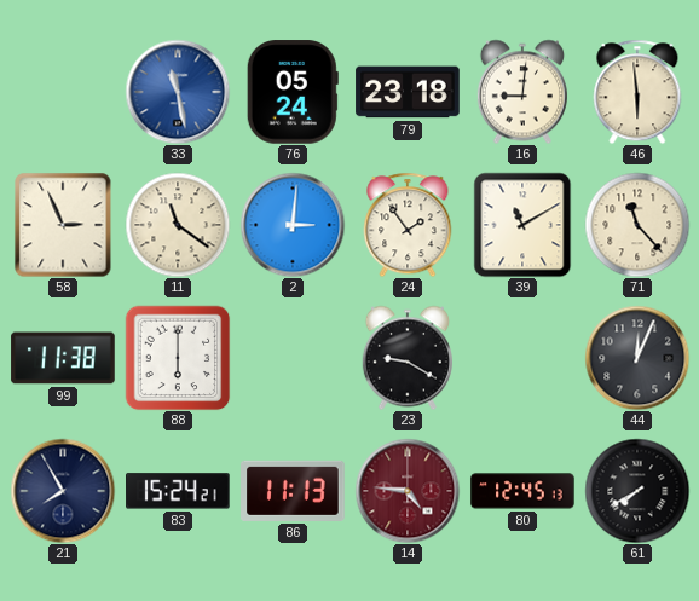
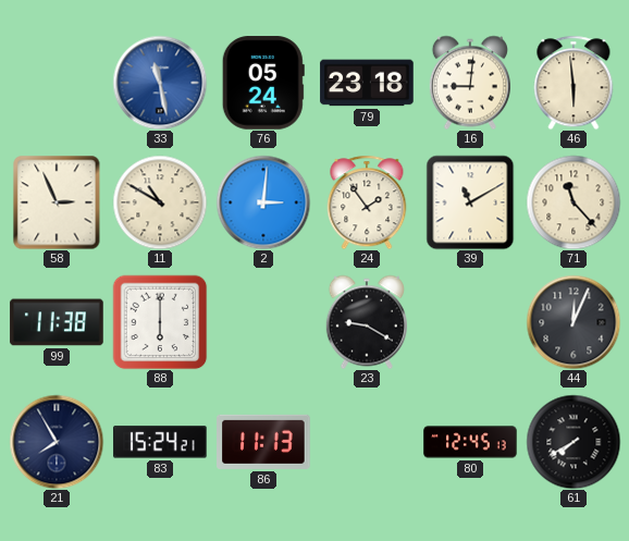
11: 11:21 -> 10:50 (160, 202)
14: 4:46 -> none (408, 491)
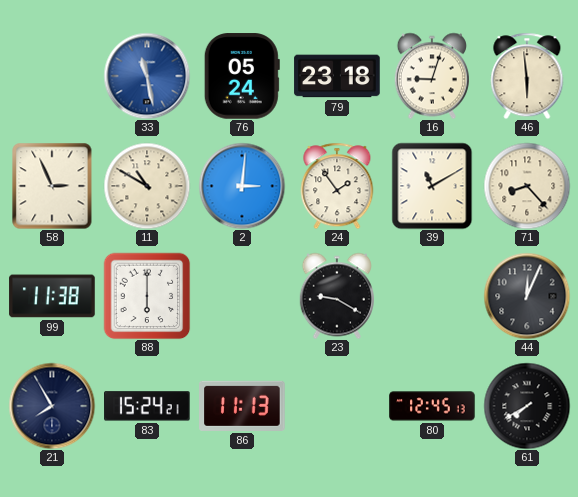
16: 9:01 -> 9:03 (432, 76)
71: 11:23 -> 8:23 (527, 186)
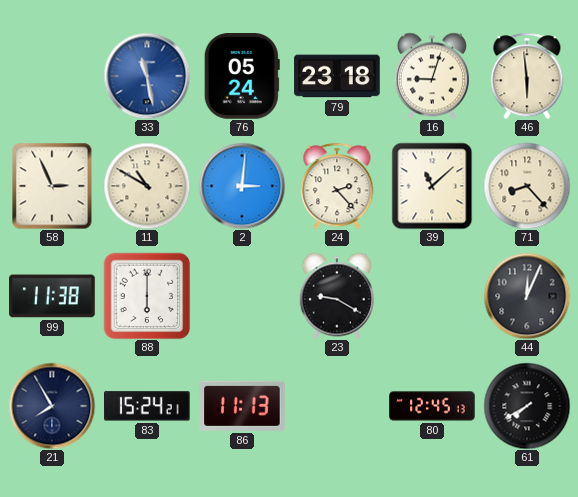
24: 1:54 -> 2:23 (337, 186)
39: 11:10 -> 11:08 (432, 186)
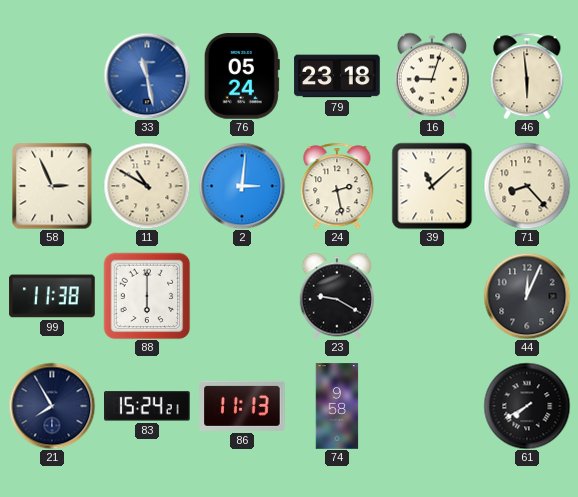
24: 2:23 -> 2:28 (337, 186)
74: none -> 9:58 (337, 406)
80: 12:45 -> none (432, 406)
